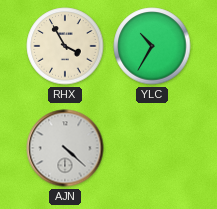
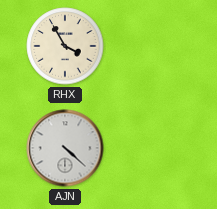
YLC: 10:35 -> none (152, 46)
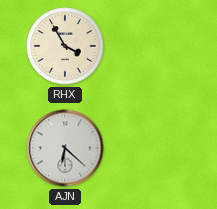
AJN: 4:22 -> 6:22 (65, 148)
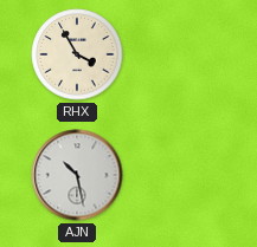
AJN: 6:22 -> 10:28 (77, 175)
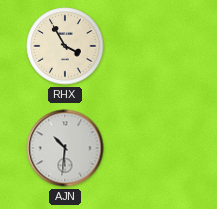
AJN: 10:28 -> 10:31 (65, 148)
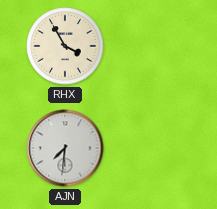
AJN: 10:31 -> 7:31 (65, 148)
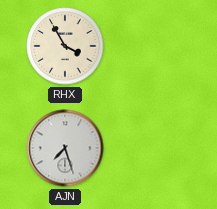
AJN: 7:31 -> 7:27 (65, 148)
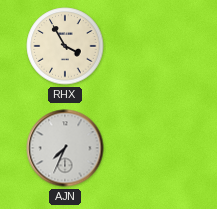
AJN: 7:27 -> 7:34 (65, 148)
